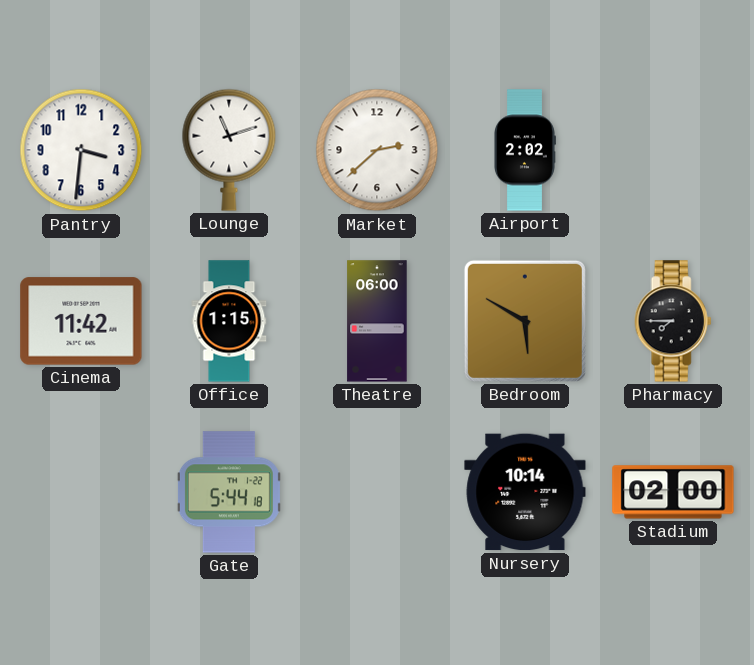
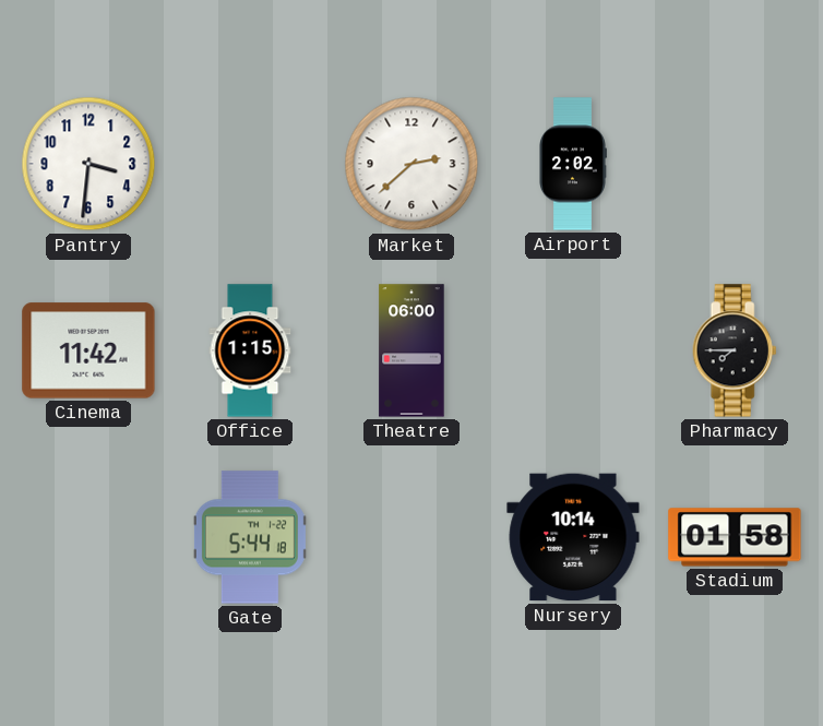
Lounge: 11:12 -> none (229, 150)
Bedroom: 5:50 -> none (525, 321)
Stadium: 02:00 -> 01:58 (735, 537)
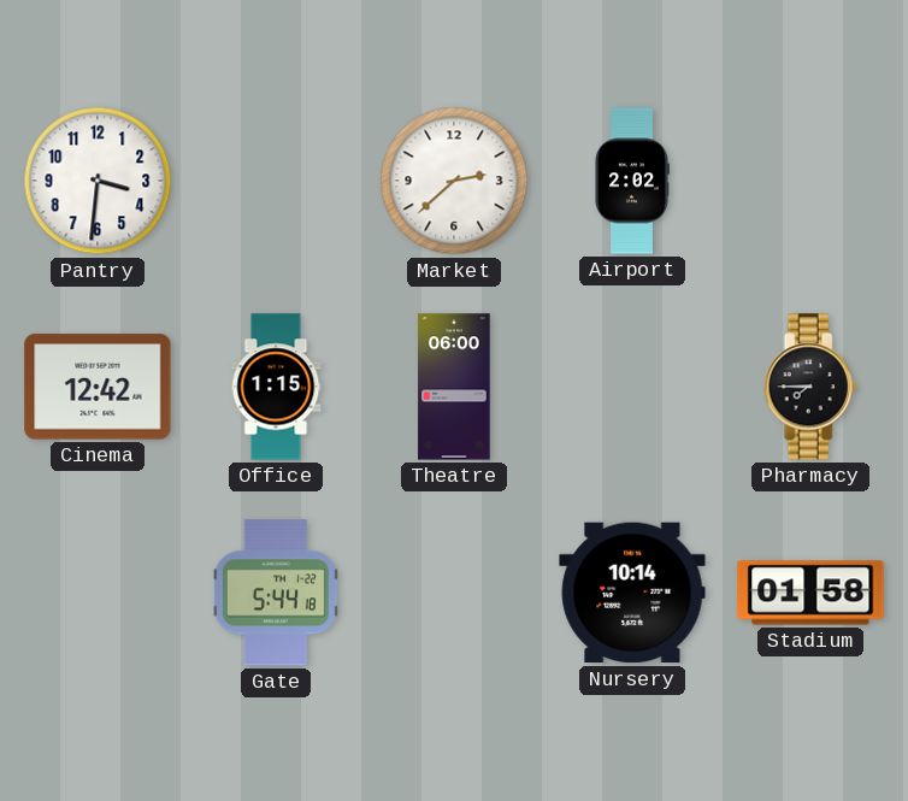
Cinema: 11:42 -> 12:42 (98, 387)
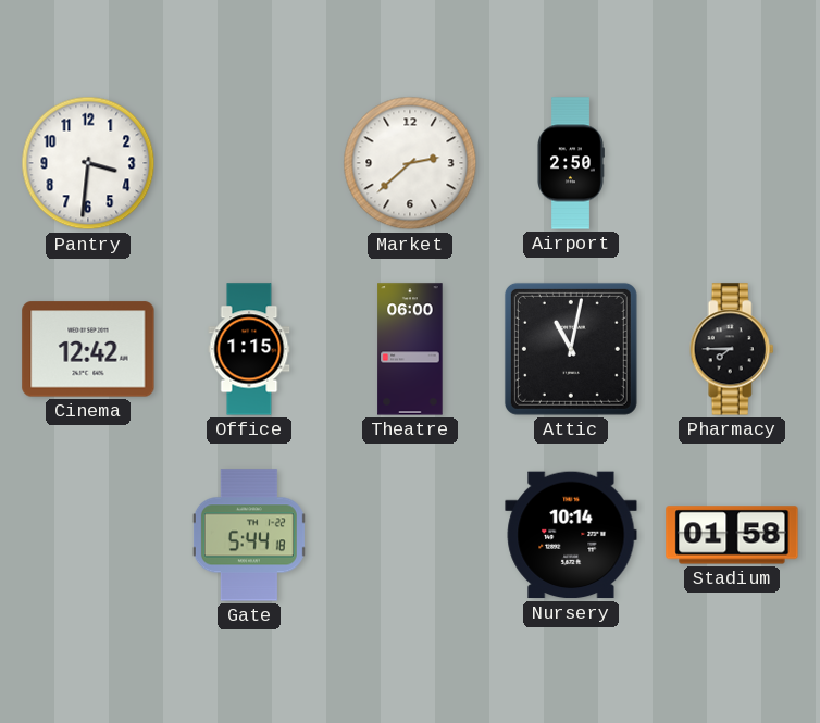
Airport: 2:02 -> 2:50 (571, 163)
Attic: none -> 11:02 (571, 349)
